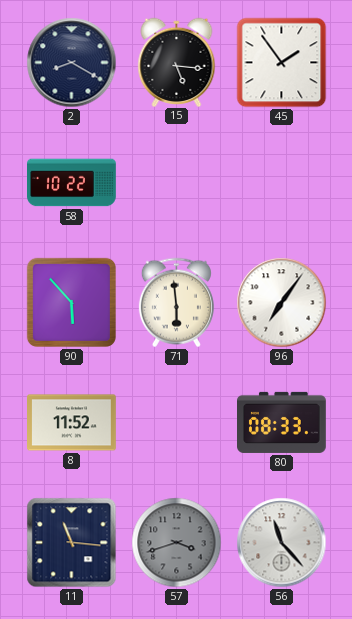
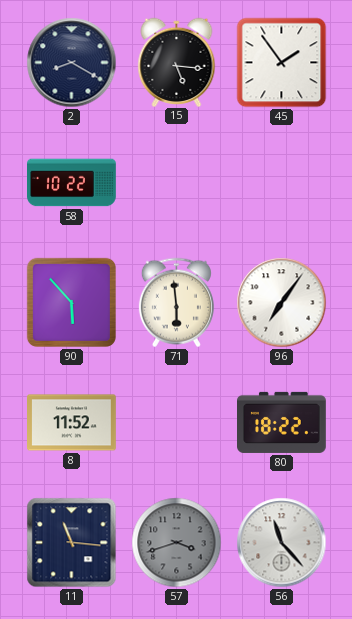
80: 08:33 -> 18:22 (282, 422)
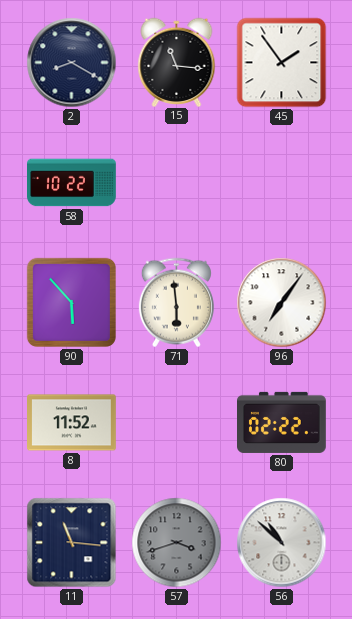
15: 5:16 -> 11:16 (177, 62)
80: 18:22 -> 02:22 (282, 422)
56: 11:23 -> 10:52 (282, 543)
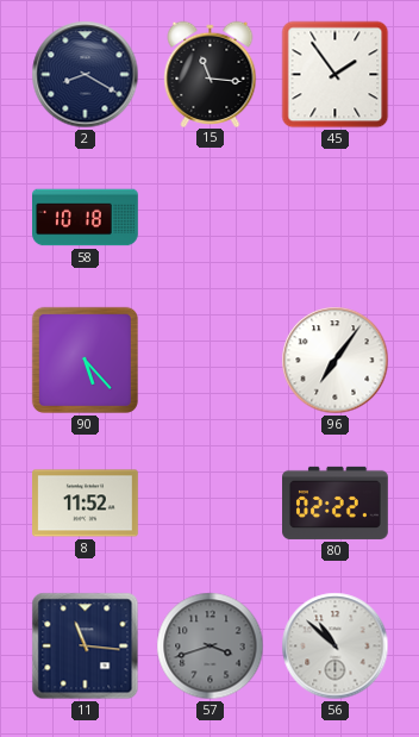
58: 10:22 -> 10:18 (86, 218)
90: 5:53 -> 5:23 (85, 360)
71: 5:59 -> none (176, 303)
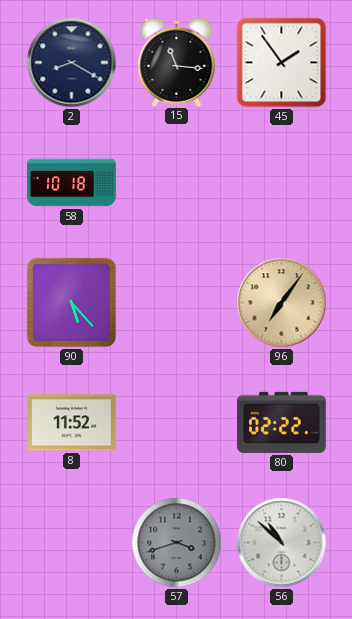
96 dial: white -> champagne (282, 303)
11: 11:16 -> none (86, 647)
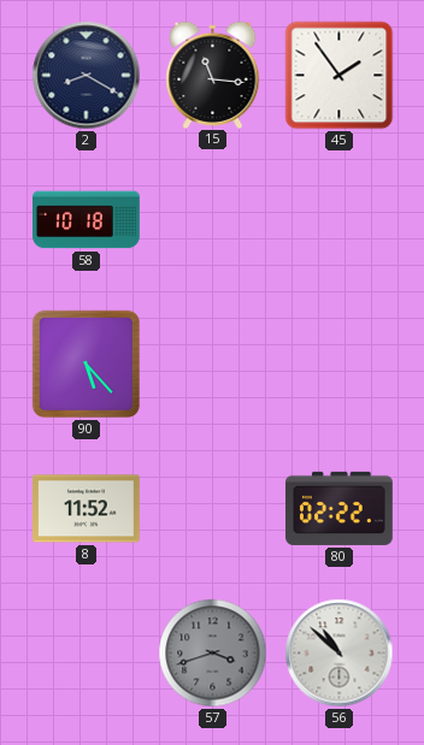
96: 7:06 -> none (282, 303)
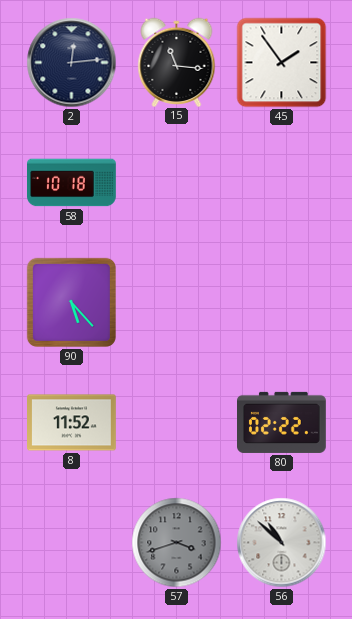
2: 8:20 -> 12:14 (72, 63)
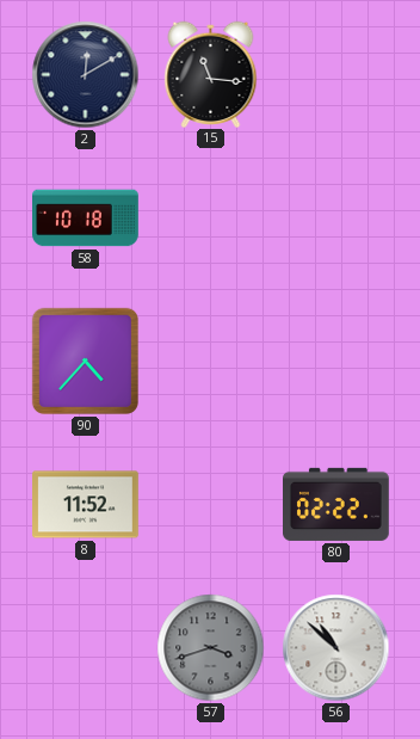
2: 12:14 -> 12:10 (86, 75)
45: 1:54 -> none (282, 63)
90: 5:23 -> 4:37 (85, 361)
